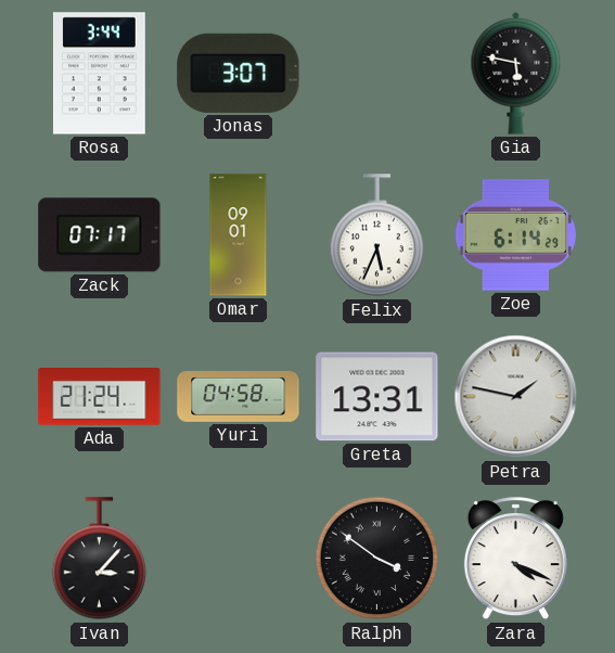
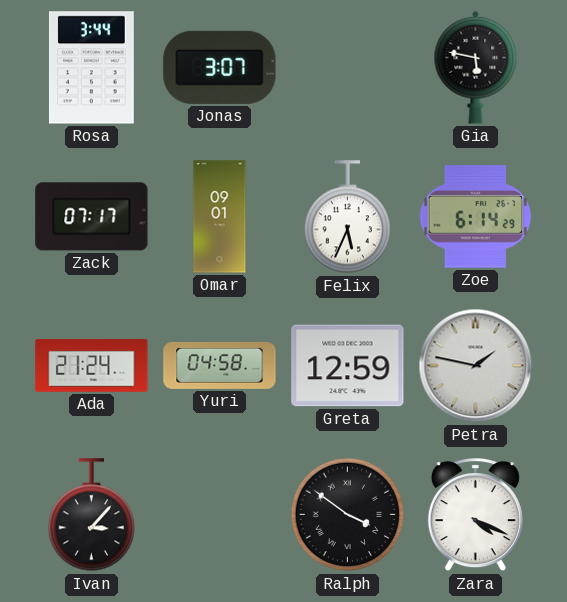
Greta: 13:31 -> 12:59 (348, 366)
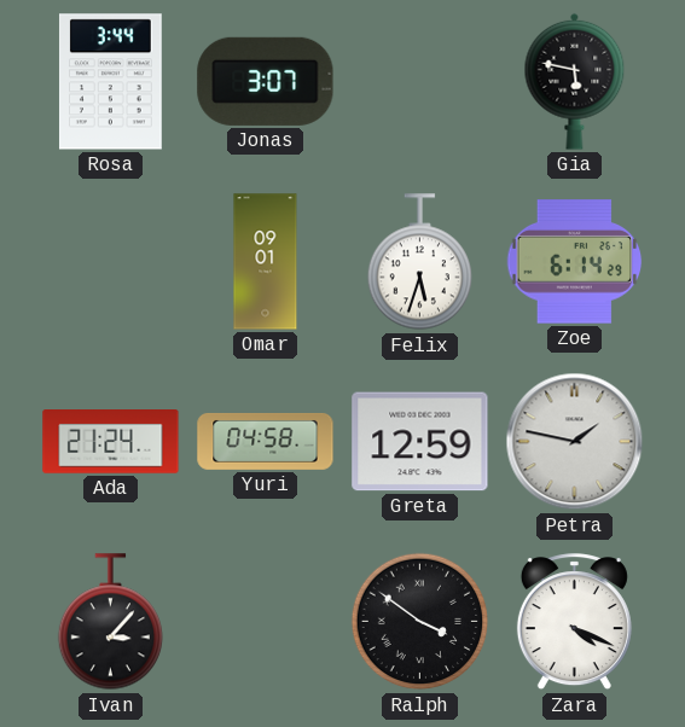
Zack: 07:17 -> none (92, 217)
Felix: 5:34 -> 5:33 (419, 262)
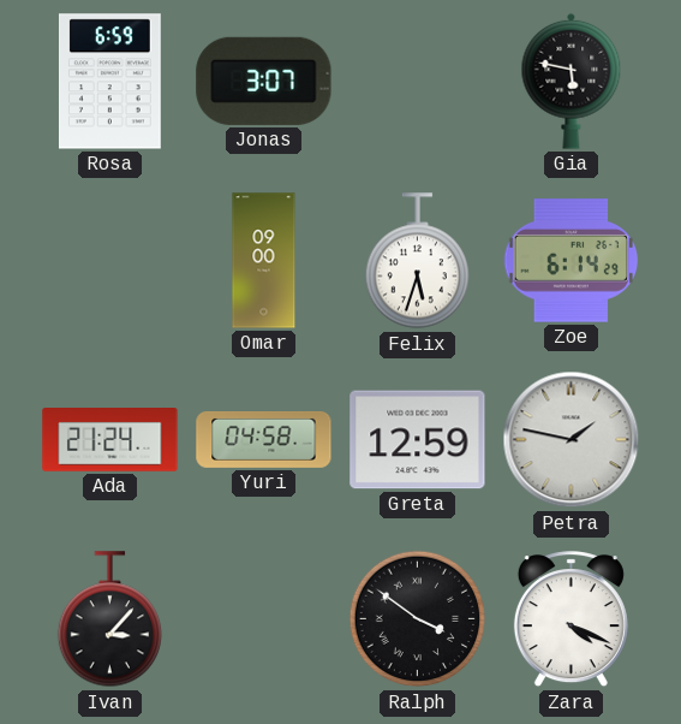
Rosa: 3:44 -> 6:59 (109, 82)
Omar: 09:01 -> 09:00 (264, 261)
